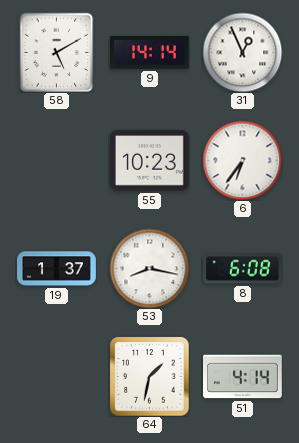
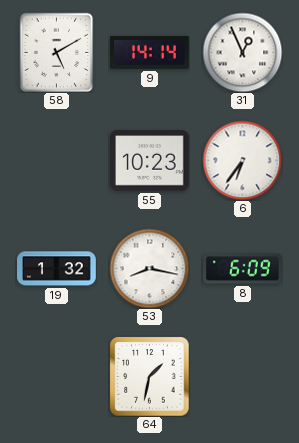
19: 1:37 -> 1:32 (57, 269)
8: 6:08 -> 6:09 (243, 269)
51: 4:14 -> none (243, 377)
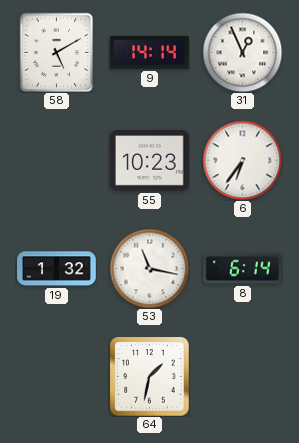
53: 8:17 -> 11:17 (149, 268)
8: 6:09 -> 6:14 (243, 269)
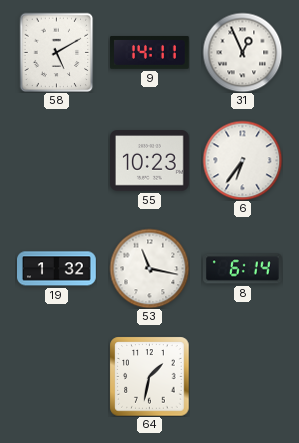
9: 14:14 -> 14:11 (150, 52)
